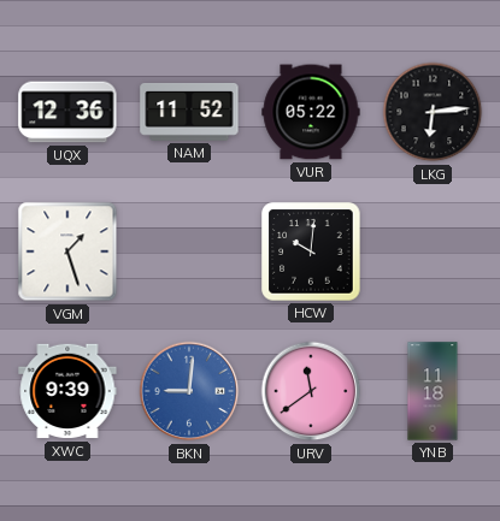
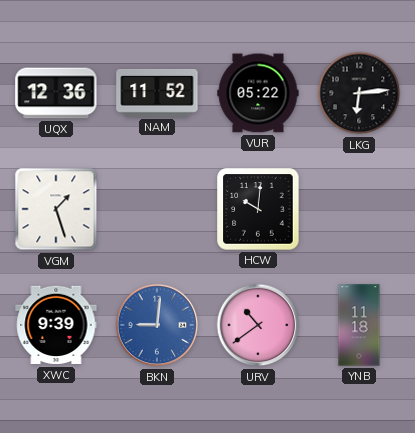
URV: 11:39 -> 10:39 (258, 325)
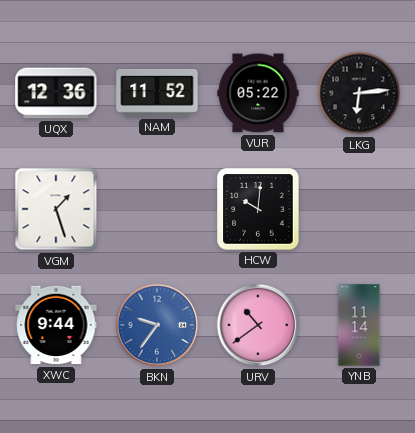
XWC: 9:39 -> 9:44 (56, 325)
BKN: 9:01 -> 9:36 (157, 325)
YNB: 11:18 -> 11:14 (359, 325)
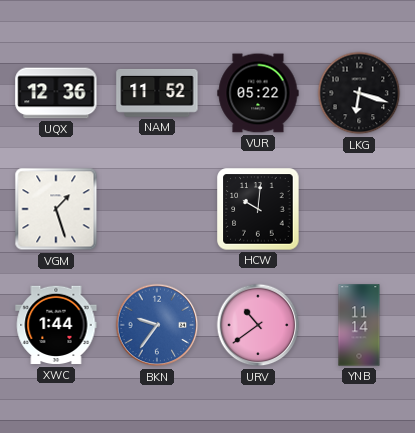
LKG: 6:14 -> 6:18 (359, 93)
XWC: 9:44 -> 1:44 (56, 325)
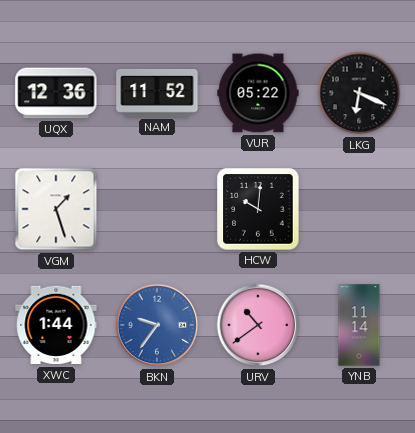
LKG: 6:18 -> 6:19 (359, 93)
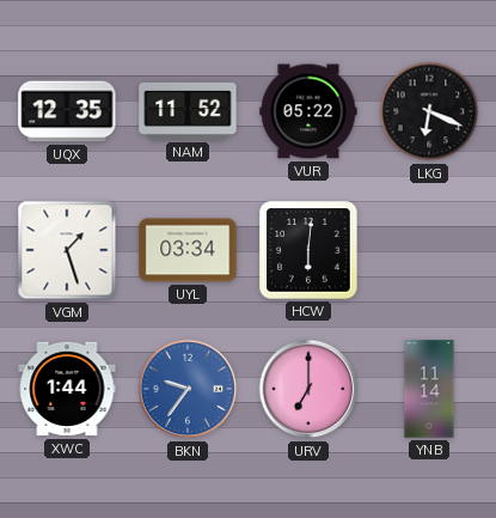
UQX: 12:36 -> 12:35 (67, 111)
UYL: none -> 03:34 (188, 250)
HCW: 10:01 -> 6:01 (308, 250)
URV: 10:39 -> 7:00 (308, 389)
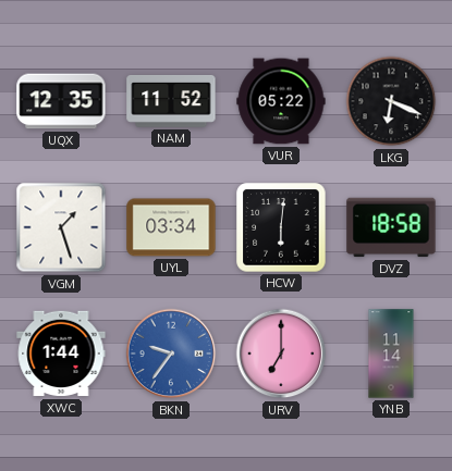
DVZ: none -> 18:58 (391, 227)
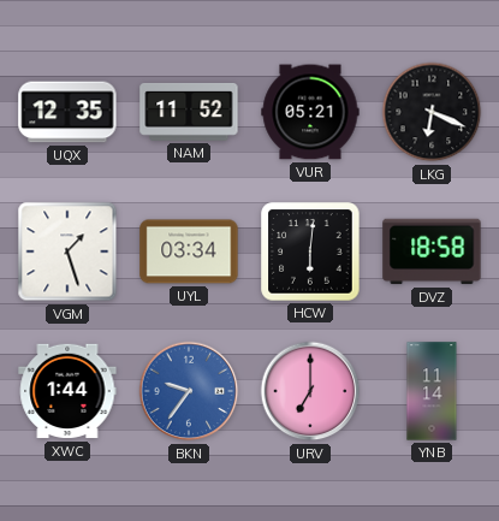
VUR: 05:22 -> 05:21 (310, 112)
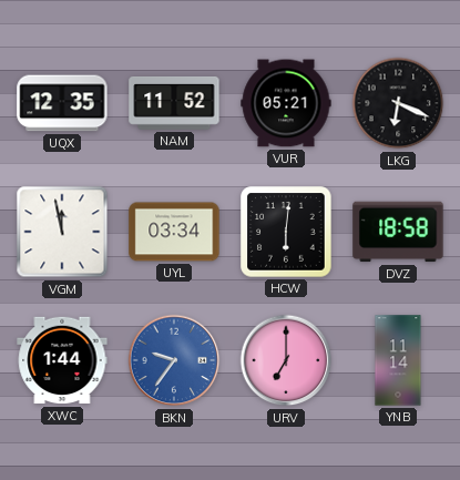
VGM: 1:27 -> 11:58 (62, 232)
